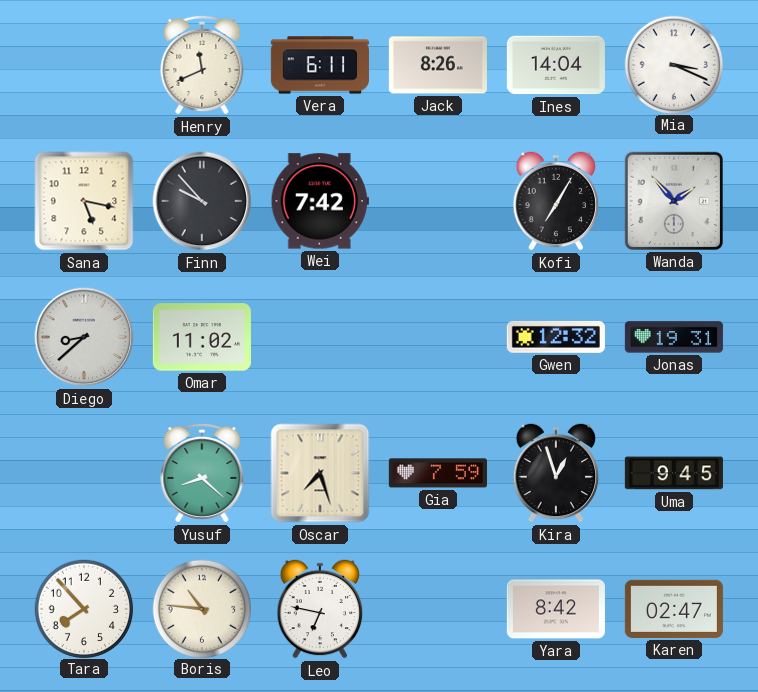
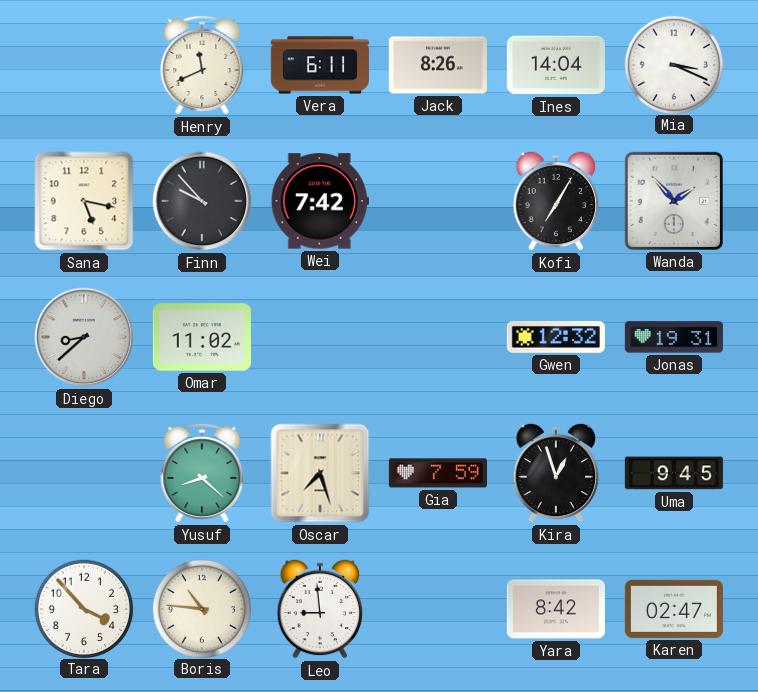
Tara: 7:53 -> 3:53 (83, 608)
Leo: 6:47 -> 8:59 (320, 609)
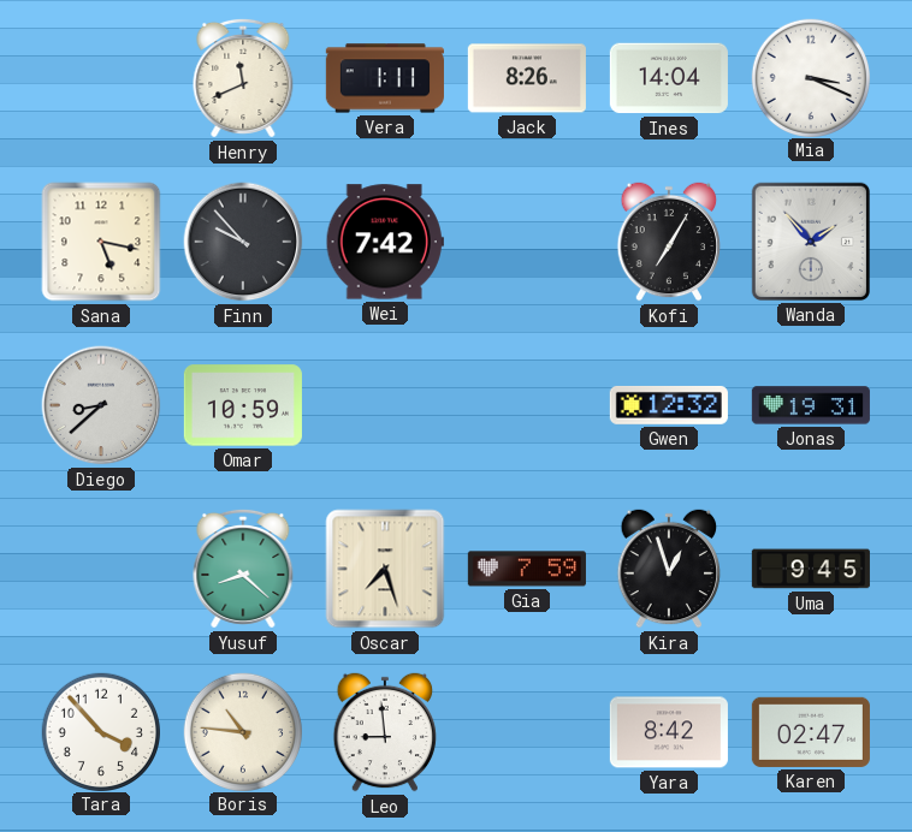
Vera: 6:11 -> 1:11 (385, 78)
Omar: 11:02 -> 10:59 (243, 405)
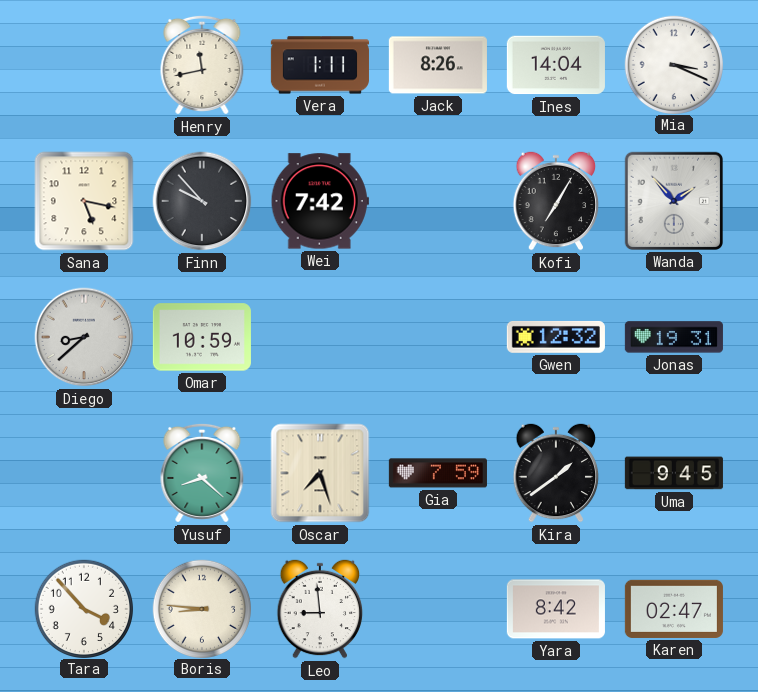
Henry: 11:41 -> 11:43 (202, 65)
Kira: 12:57 -> 1:39 (556, 473)
Boris: 10:46 -> 8:46 (201, 608)
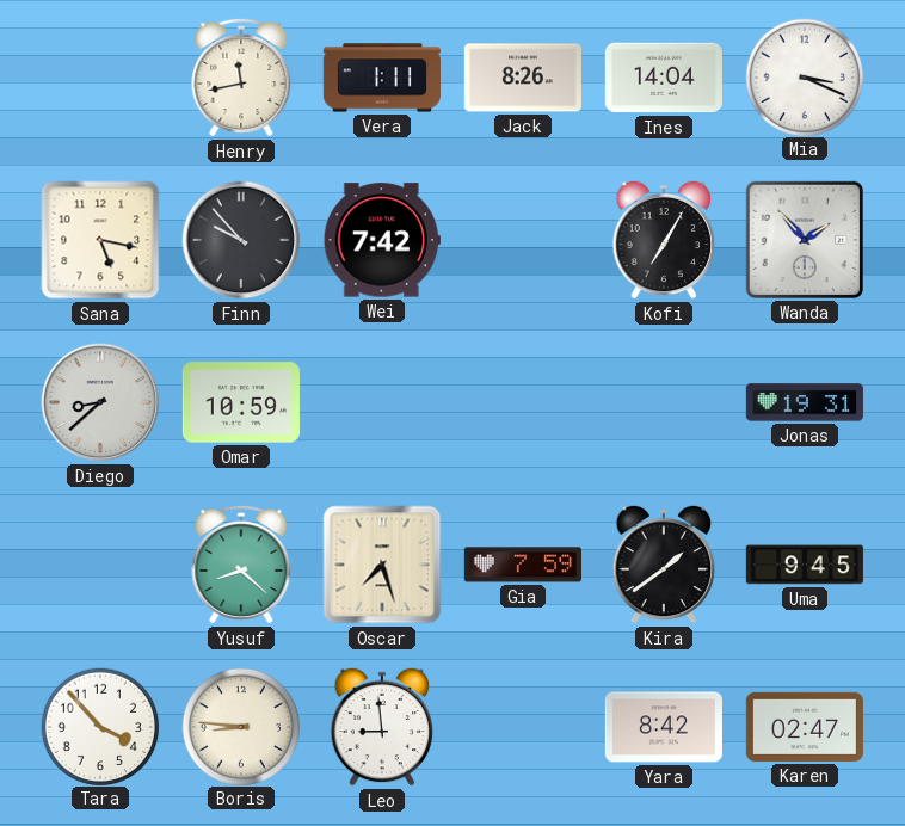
Gwen: 12:32 -> none (556, 337)
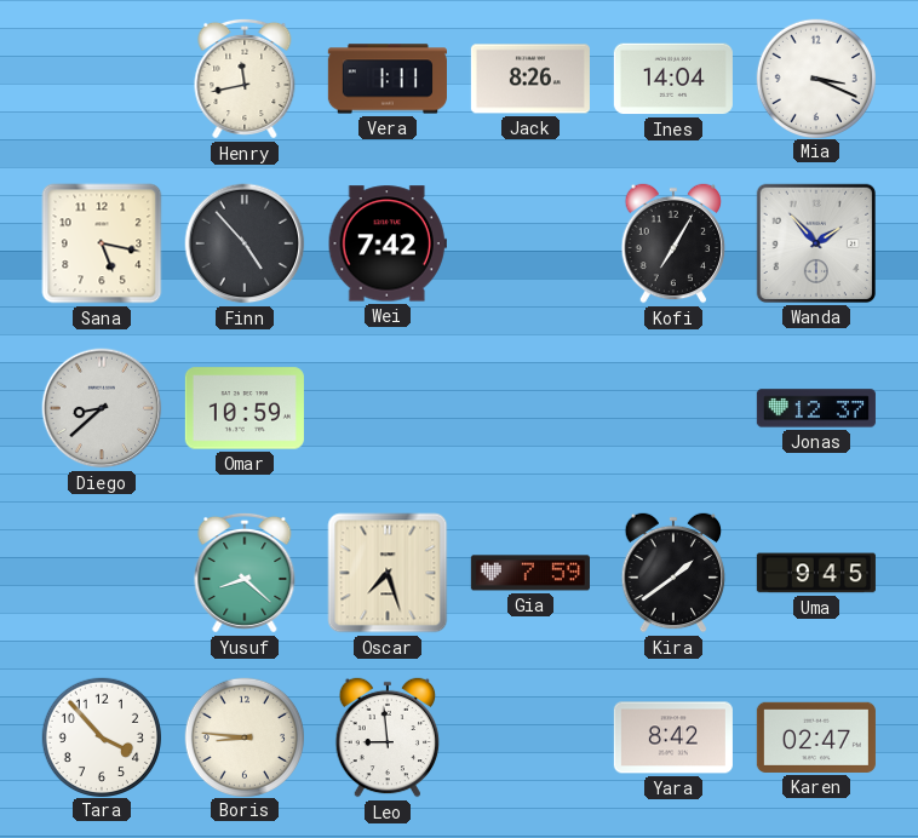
Finn: 9:53 -> 4:53 (245, 243)
Jonas: 19:31 -> 12:37 (816, 408)
